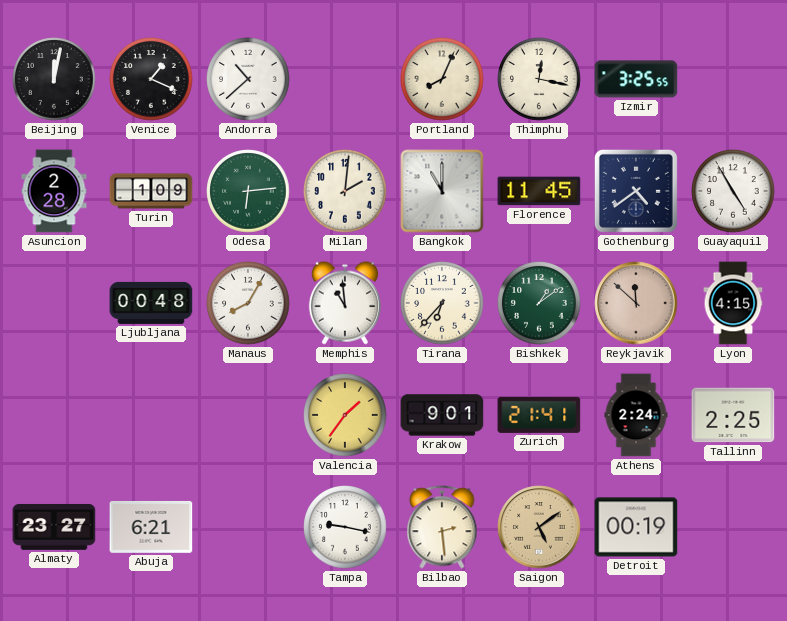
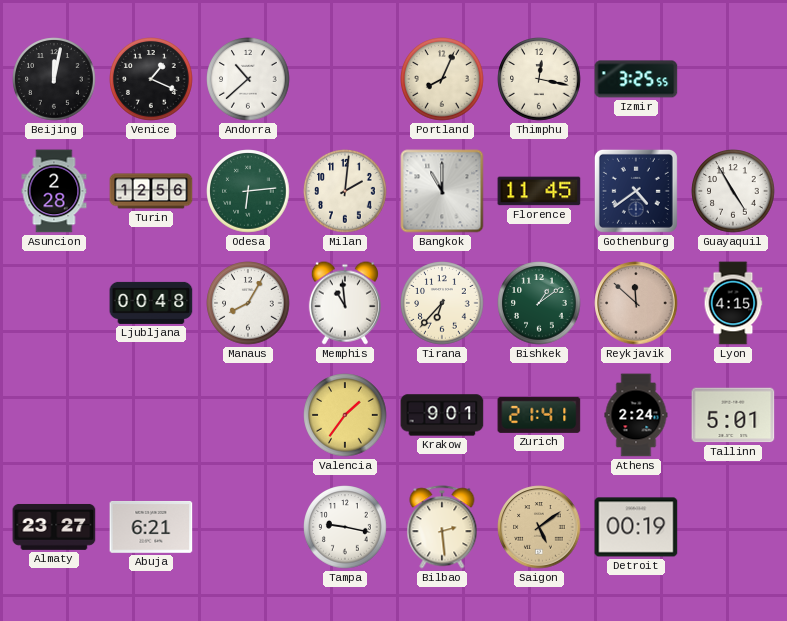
Turin: 1:09 -> 12:56 (151, 191)
Tallinn: 2:25 -> 5:01 (733, 415)
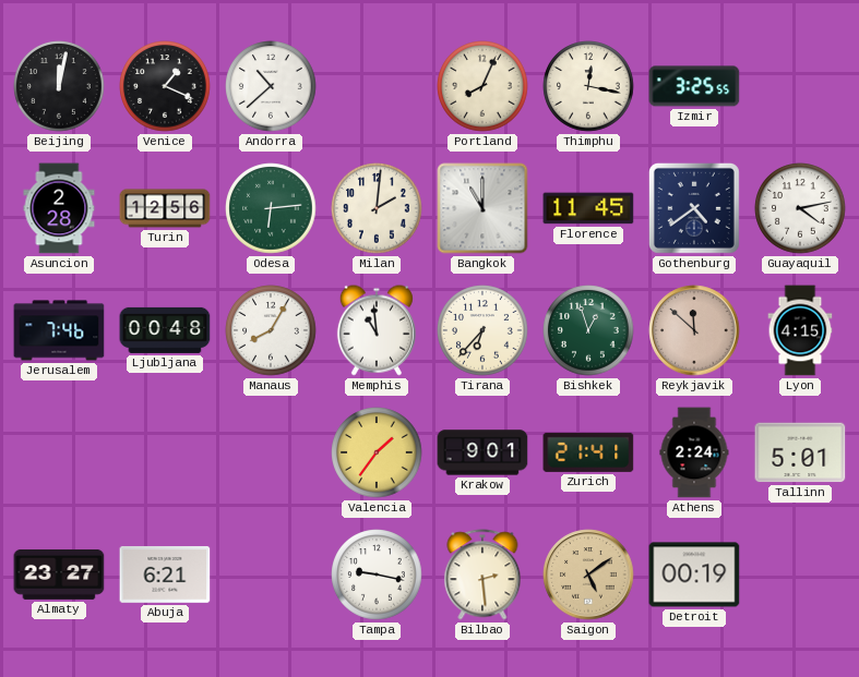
Guayaquil: 4:55 -> 4:13 (800, 208)
Jerusalem: none -> 7:46 (59, 330)
Bishkek: 1:09 -> 12:57 (588, 330)
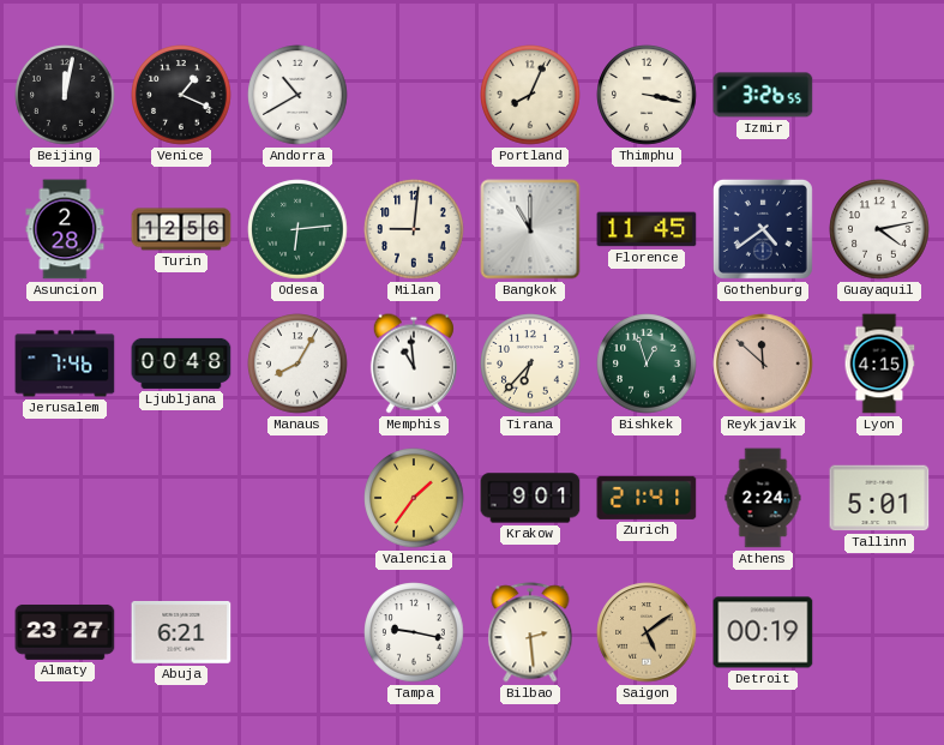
Andorra: 10:38 -> 10:40 (297, 95)
Thimphu: 12:17 -> 3:17 (647, 95)
Izmir: 3:25 -> 3:26 (763, 95)
Milan: 2:01 -> 9:01 (414, 229)
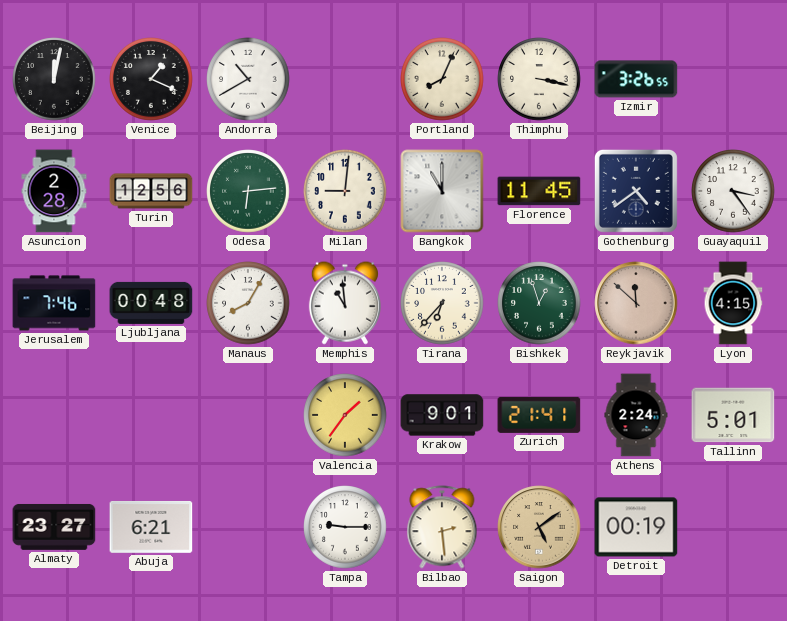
Guayaquil: 4:13 -> 3:24 (733, 191)
Tampa: 9:17 -> 9:15 (345, 527)
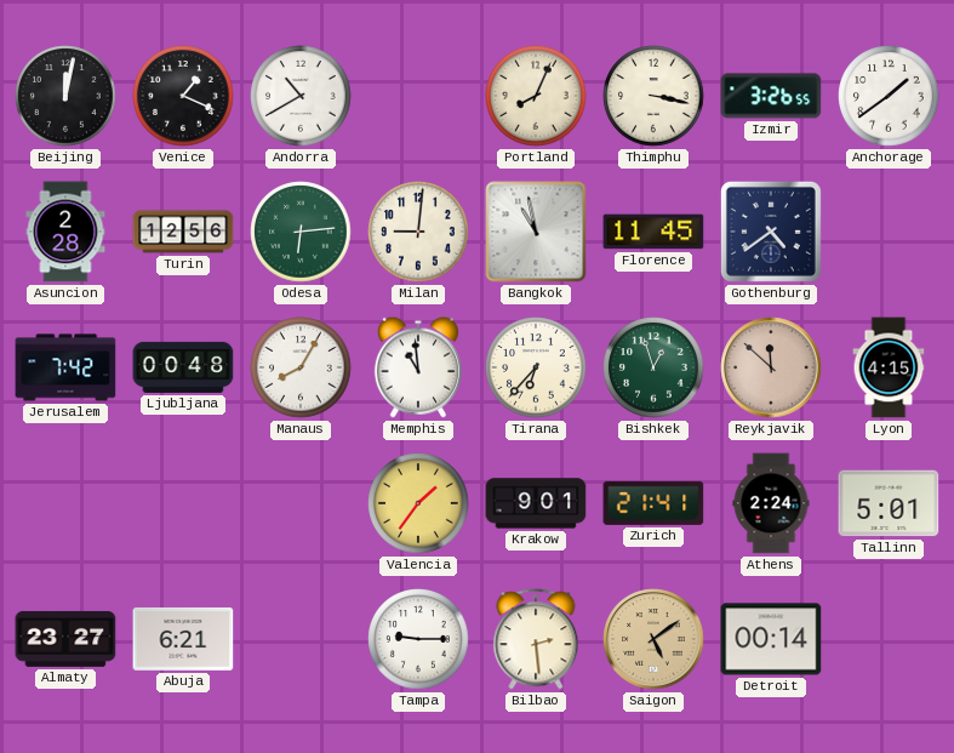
Anchorage: none -> 1:39 (889, 96)
Bangkok: 11:00 -> 10:58 (536, 232)
Guayaquil: 3:24 -> none (733, 191)
Jerusalem: 7:46 -> 7:42 (65, 367)
Detroit: 00:19 -> 00:14 (771, 639)
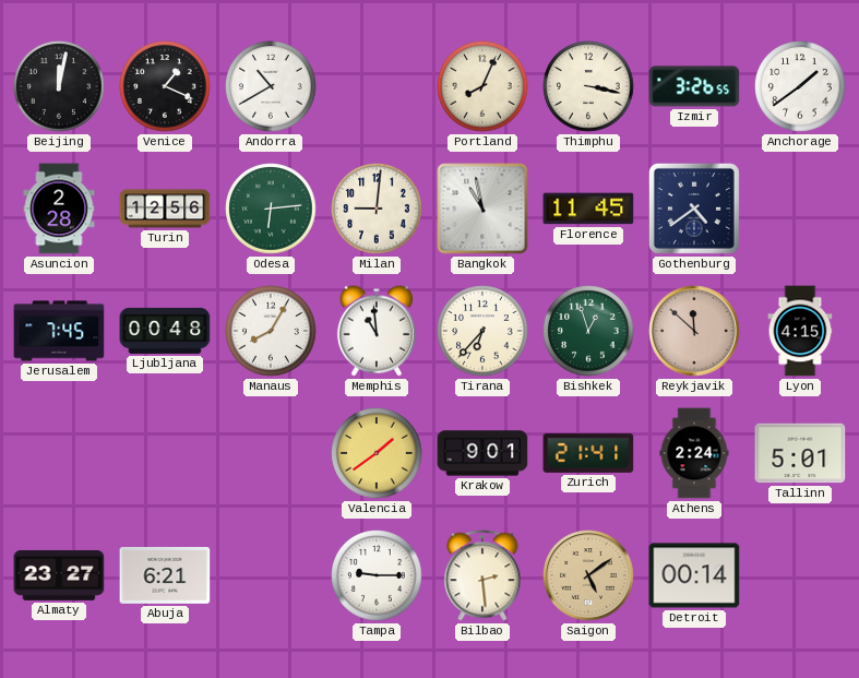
Jerusalem: 7:42 -> 7:45 (59, 331)
Valencia: 1:36 -> 1:39 (377, 453)
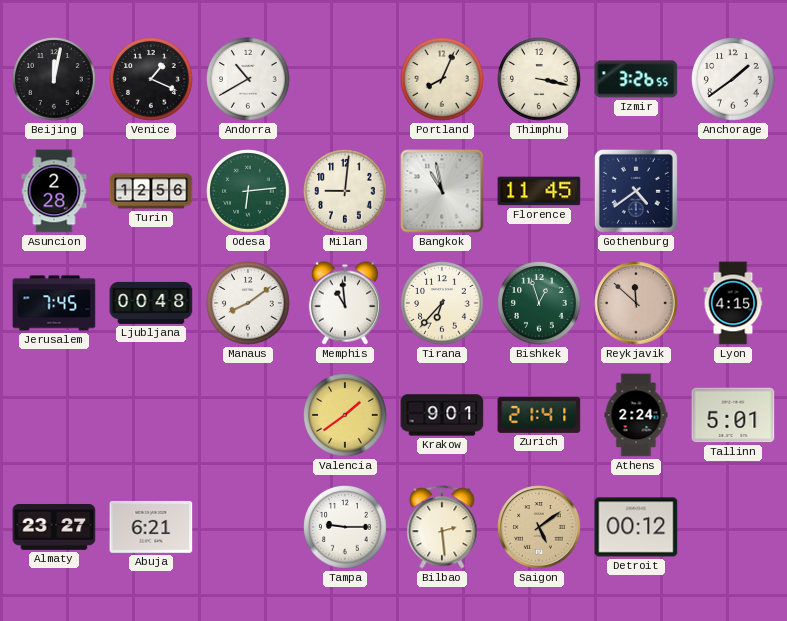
Manaus: 8:05 -> 8:09 (248, 303)
Detroit: 00:14 -> 00:12 (636, 527)
